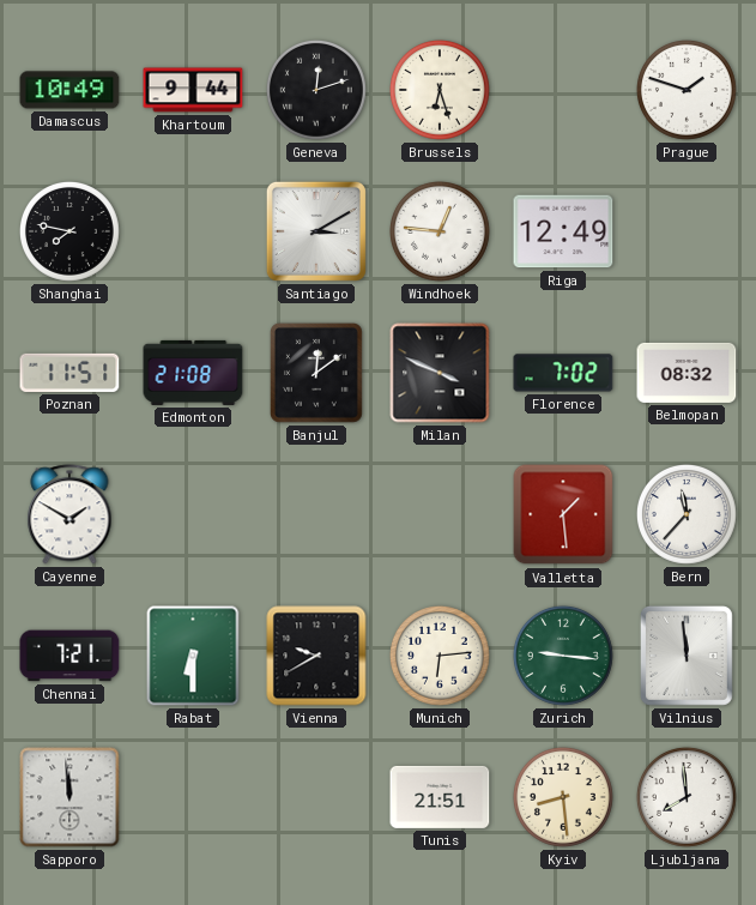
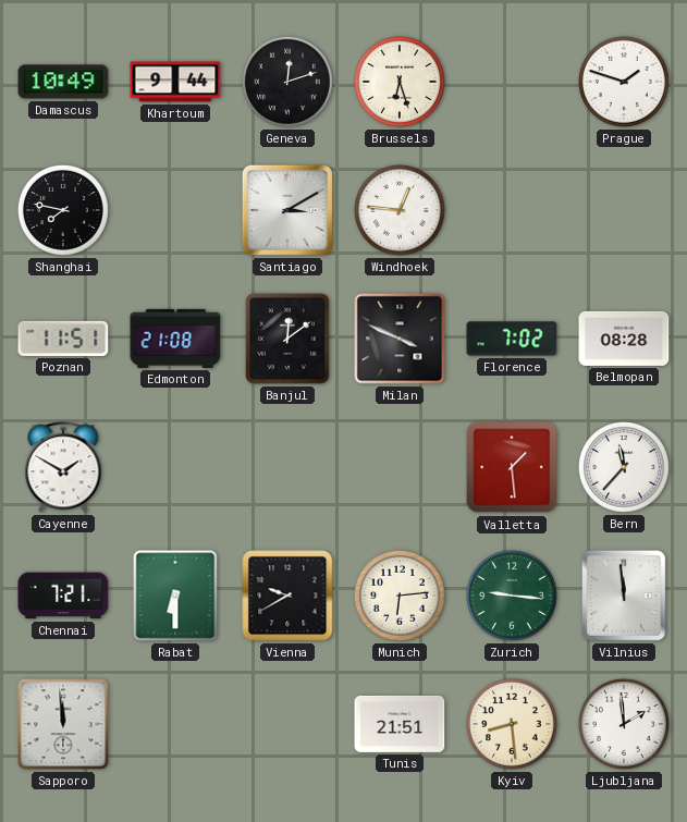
Riga: 12:49 -> none (563, 231)
Belmopan: 08:32 -> 08:28 (624, 339)
Ljubljana: 7:59 -> 1:59 (624, 724)
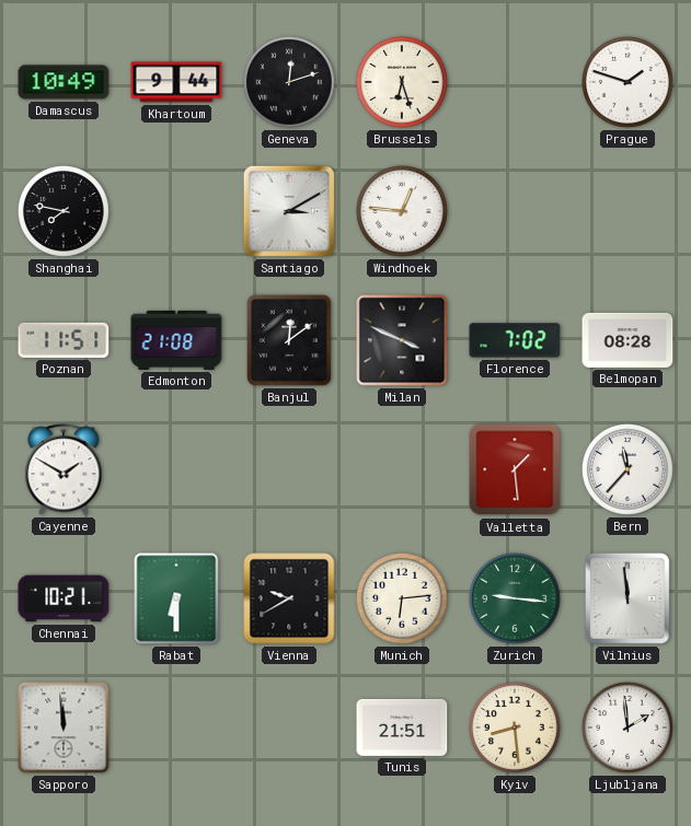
Chennai: 7:21 -> 10:21 (64, 598)
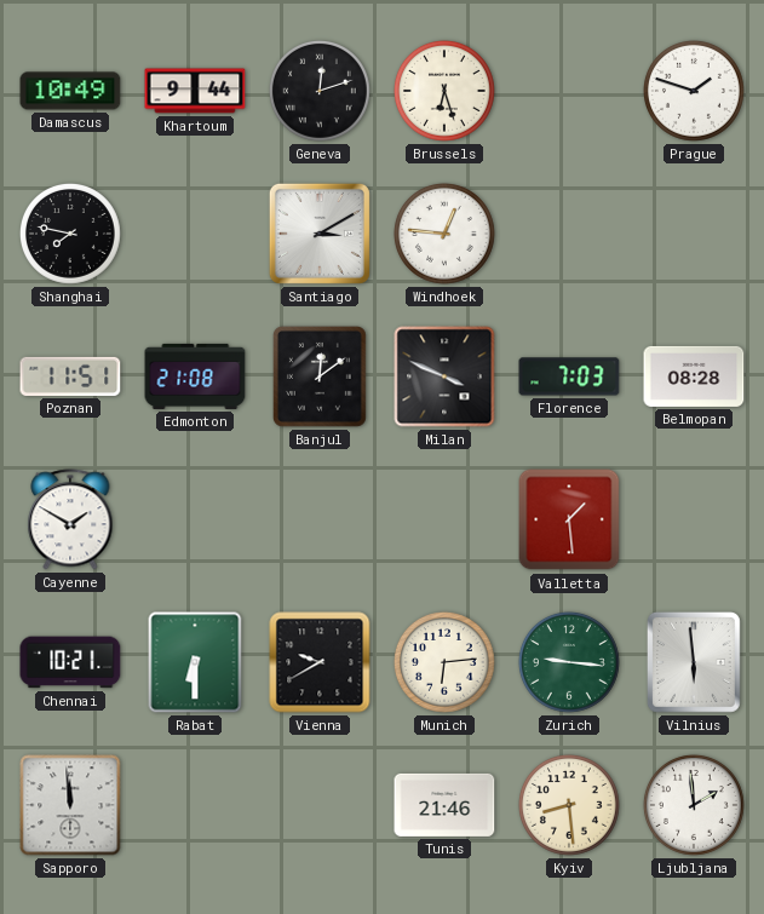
Florence: 7:02 -> 7:03 (569, 376)
Bern: 11:37 -> none (627, 469)
Vilnius: 11:59 -> 5:59 (694, 662)
Tunis: 21:51 -> 21:46 (444, 805)
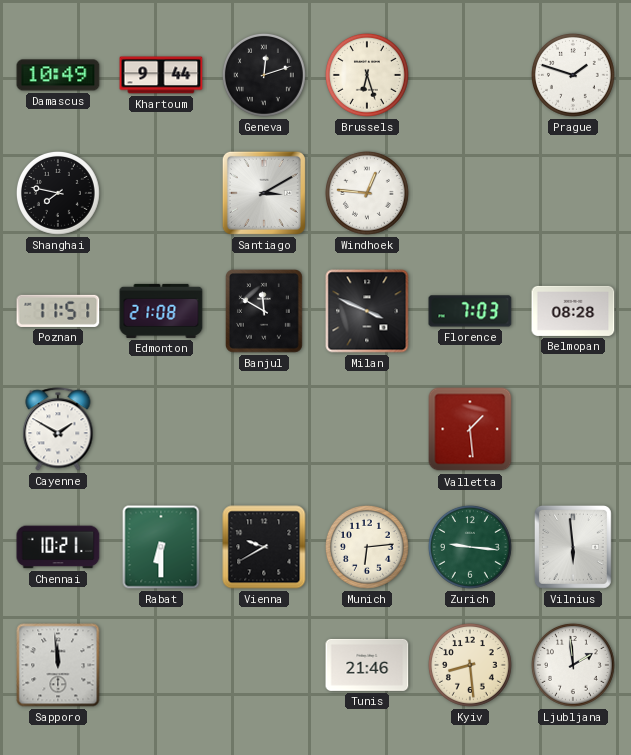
Banjul: 12:09 -> 11:50 (264, 311)
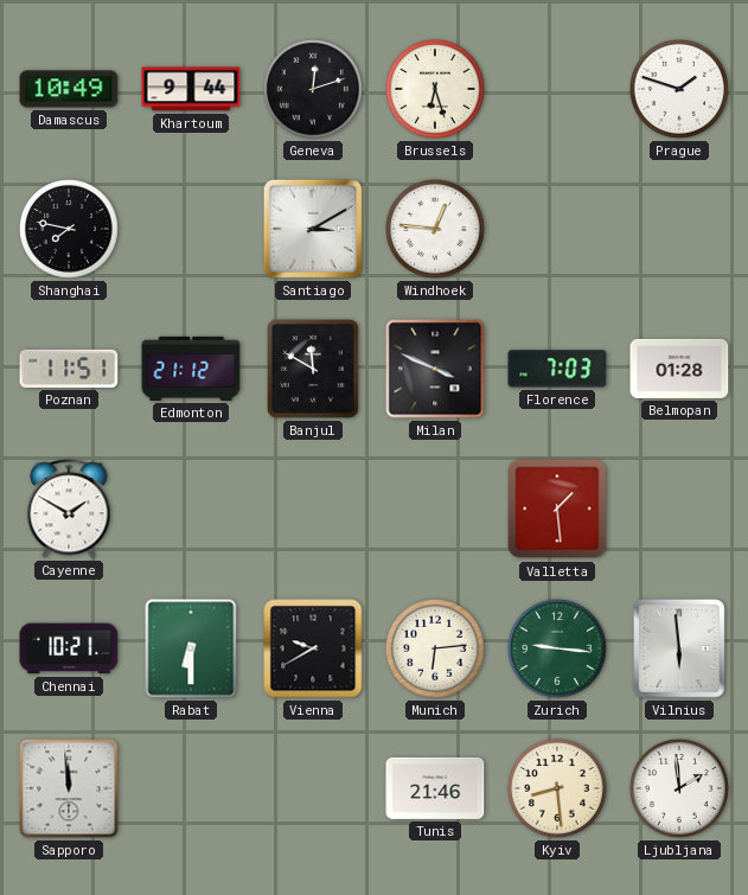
Edmonton: 21:08 -> 21:12 (191, 369)
Belmopan: 08:28 -> 01:28 (679, 369)
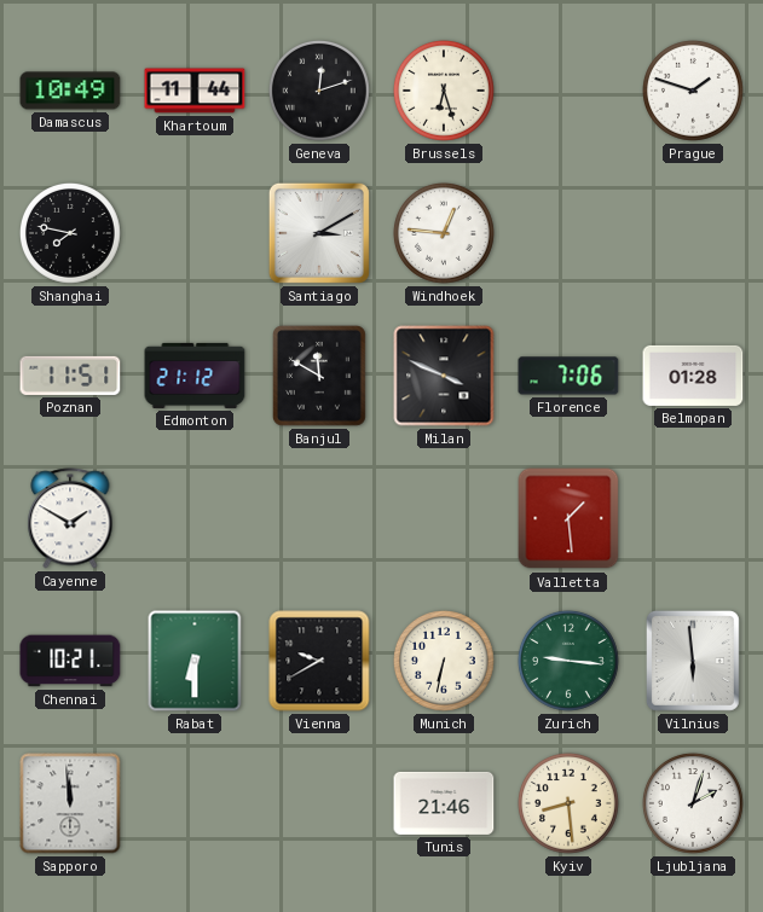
Khartoum: 9:44 -> 11:44 (195, 91)
Florence: 7:03 -> 7:06 (568, 376)
Munich: 6:14 -> 6:32 (444, 661)
Ljubljana: 1:59 -> 2:03 (693, 803)
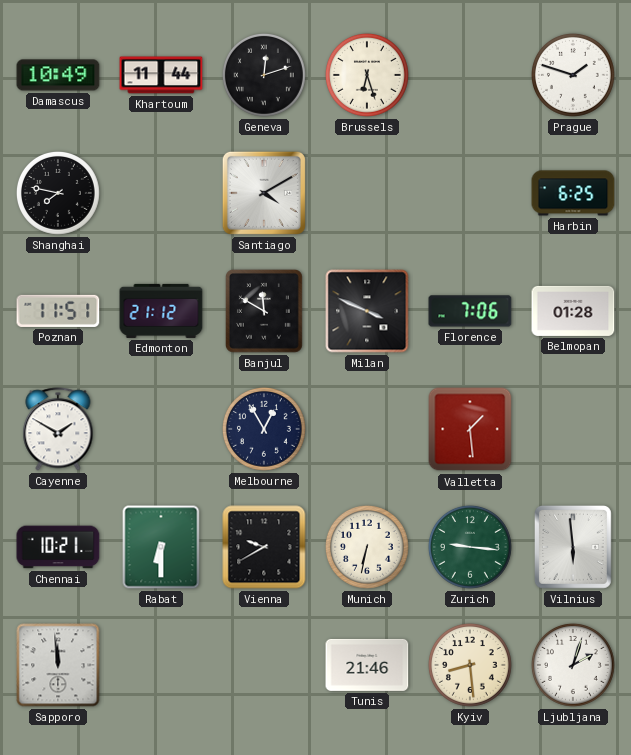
Santiago: 3:10 -> 4:10 (264, 193)
Windhoek: 12:46 -> none (444, 233)
Harbin: none -> 6:25 (573, 193)
Melbourne: none -> 12:55 (264, 429)
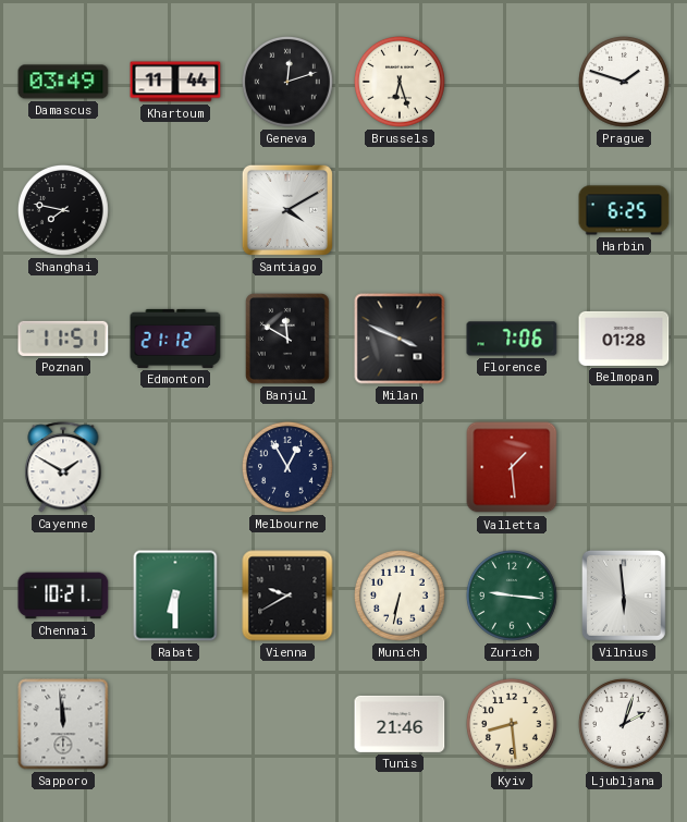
Damascus: 10:49 -> 03:49 (63, 82)
